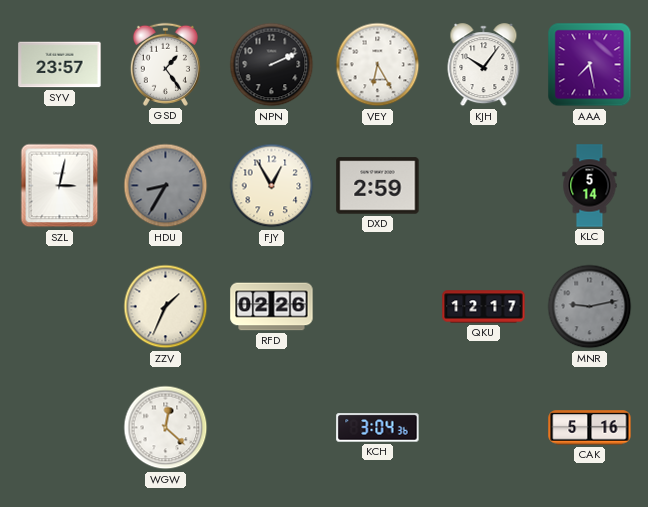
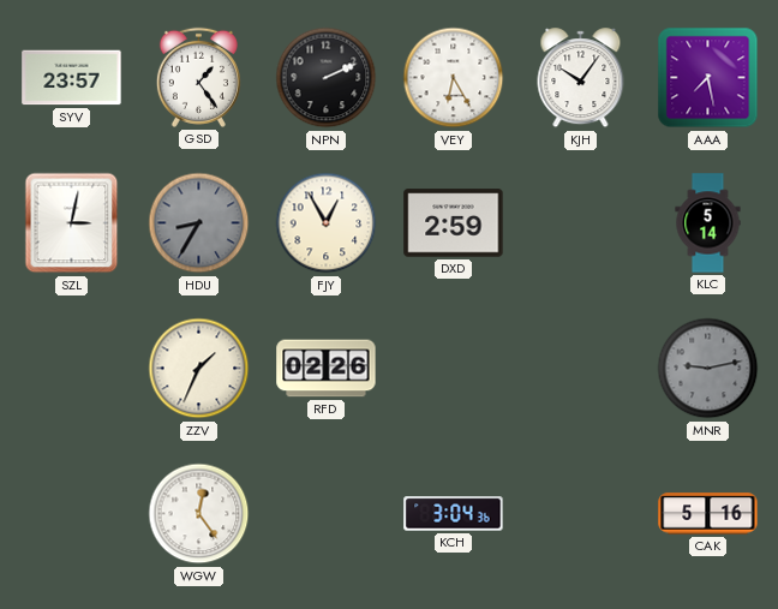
QKU: 12:17 -> none (484, 307)
WGW: 12:22 -> 12:24 (199, 514)
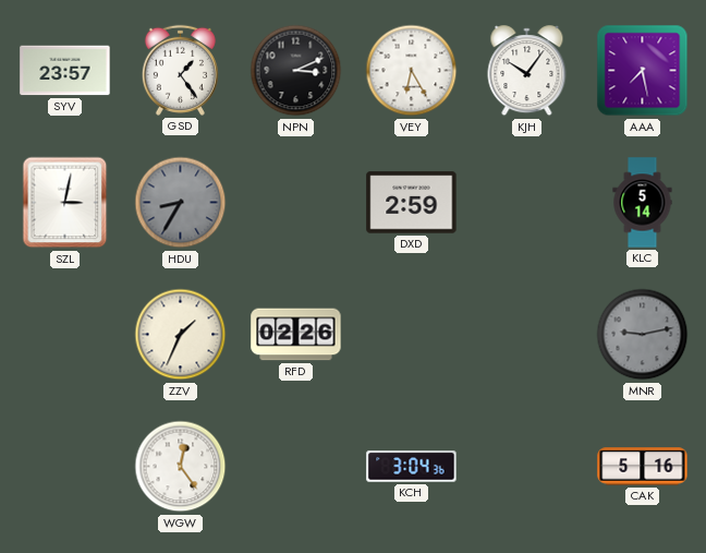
NPN: 2:11 -> 3:11 (296, 71)
FJY: 12:55 -> none (327, 223)
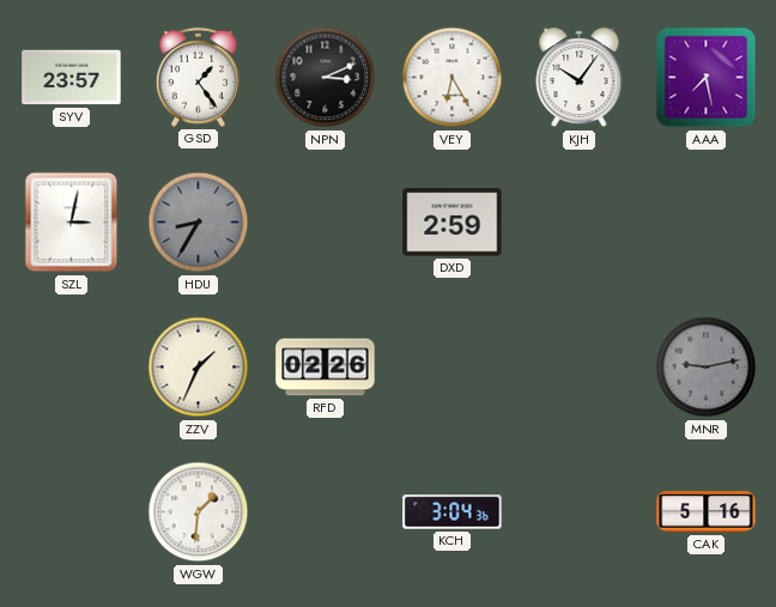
KLC: 5:14 -> none (643, 203)
WGW: 12:24 -> 1:31 (199, 512)
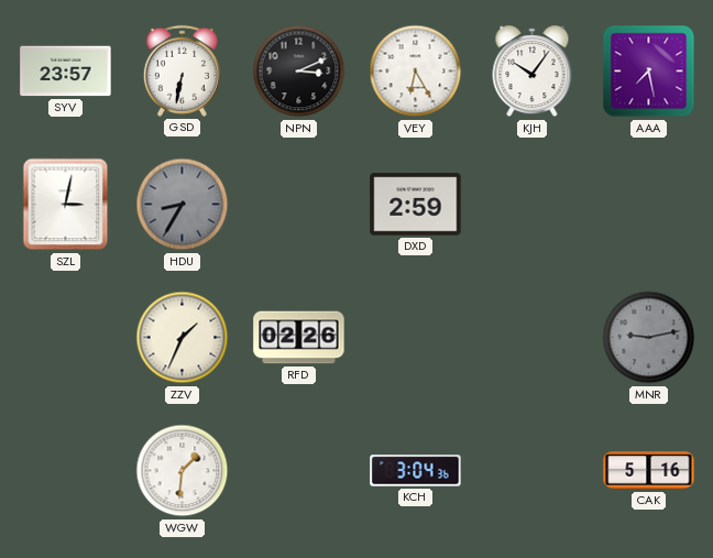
GSD: 1:24 -> 6:32 (182, 70)
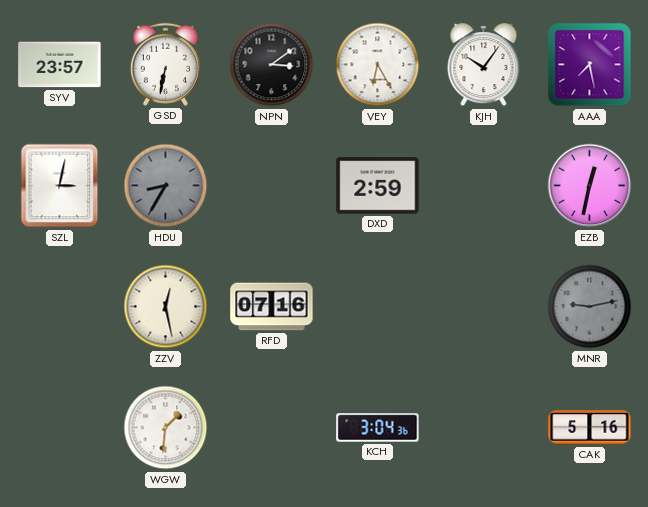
NPN: 3:11 -> 3:09 (272, 65)
EZB: none -> 12:32 (590, 186)
ZZV: 1:34 -> 12:28 (166, 307)
RFD: 02:26 -> 07:16 (272, 307)
